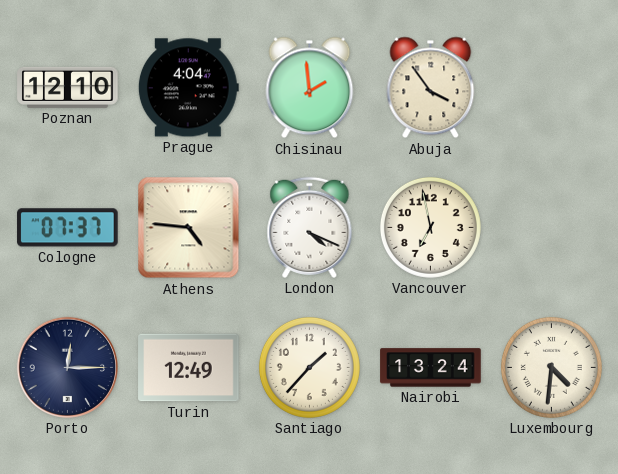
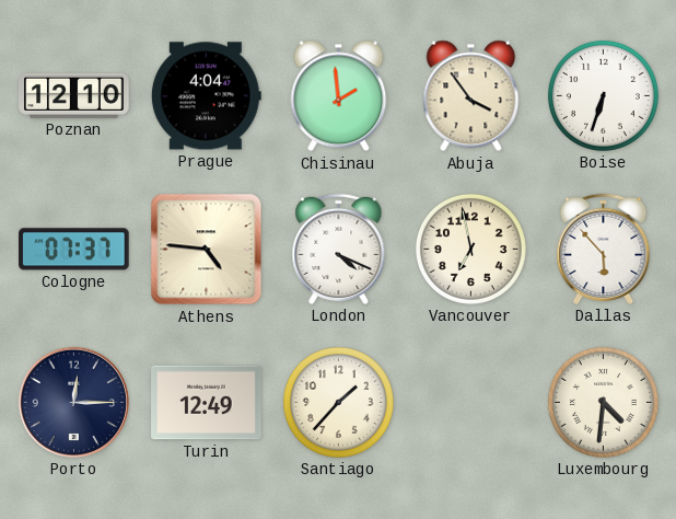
Boise: none -> 6:33 (603, 95)
Dallas: none -> 5:53 (604, 249)
Nairobi: 13:24 -> none (431, 368)
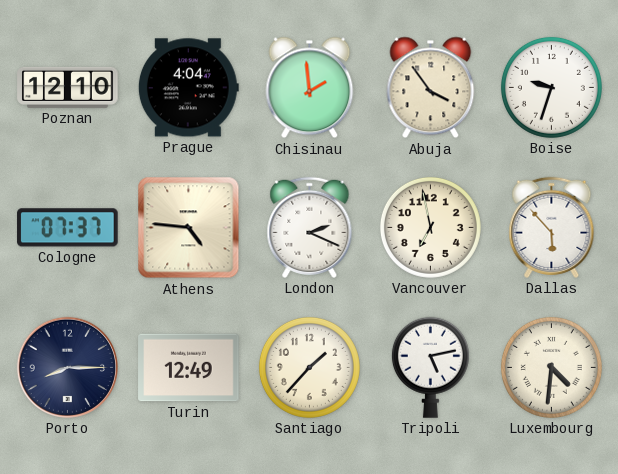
Boise: 6:33 -> 9:33 (551, 87)
London: 4:19 -> 2:19 (310, 227)
Porto: 12:15 -> 8:15 (67, 367)
Tripoli: none -> 5:13 (430, 367)
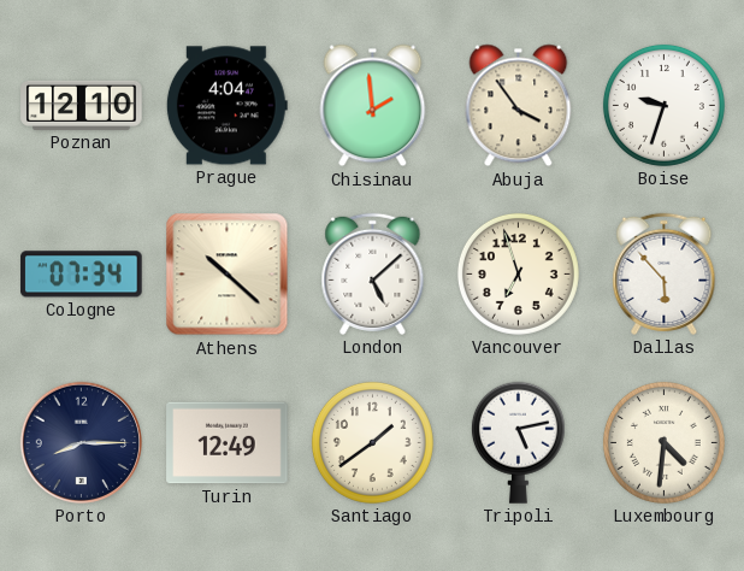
Cologne: 07:37 -> 07:34 (82, 275)
Athens: 4:46 -> 10:22 (228, 275)
London: 2:19 -> 5:08 (373, 273)
Vancouver: 6:58 -> 6:57 (518, 273)
Santiago: 1:37 -> 1:39 (372, 442)
